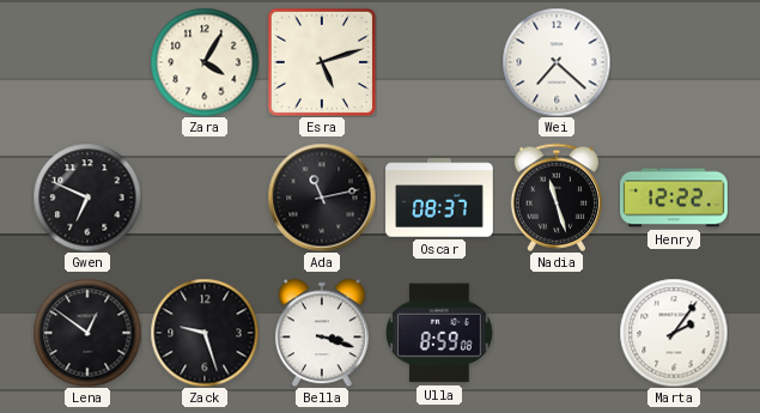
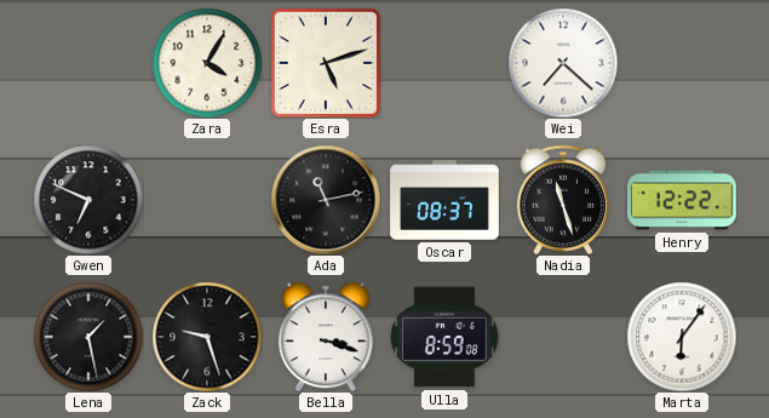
Lena: 12:51 -> 1:28 (88, 337)
Marta: 2:06 -> 6:06 (682, 337)
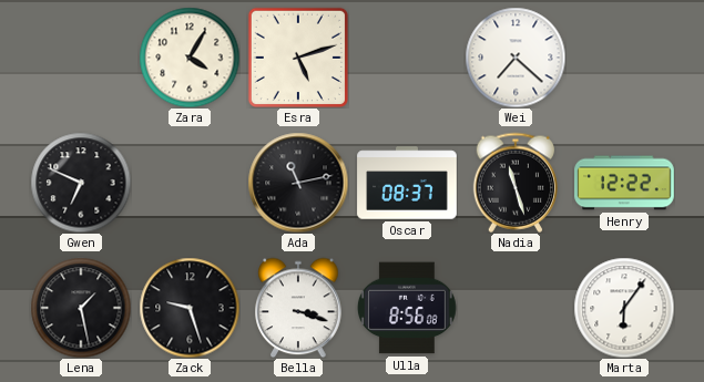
Ulla: 8:59 -> 8:56 (407, 308)
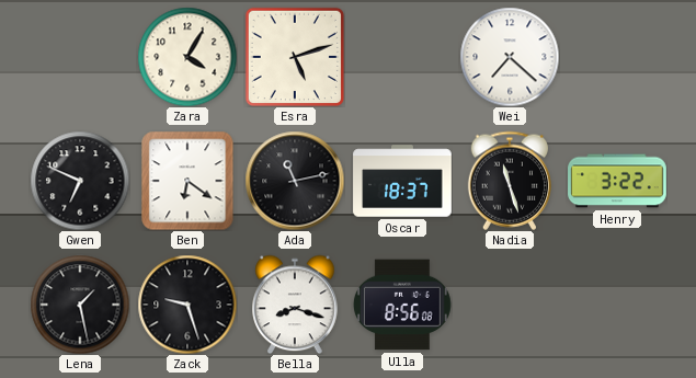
Ben: none -> 6:21 (187, 181)
Oscar: 08:37 -> 18:37 (402, 181)
Henry: 12:22 -> 3:22 (617, 181)
Bella: 3:18 -> 8:18 (295, 305)
Marta: 6:06 -> none (624, 308)
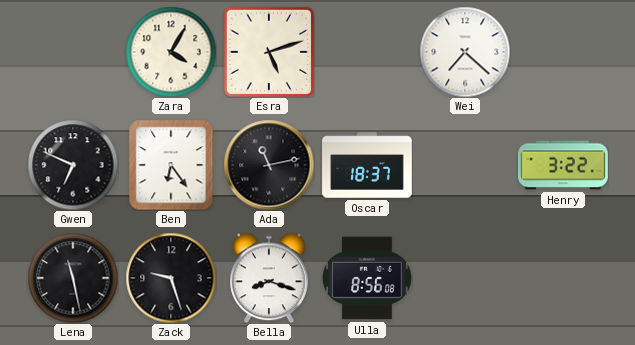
Ben: 6:21 -> 6:24 (171, 165)
Nadia: 11:27 -> none (509, 181)
Lena: 1:28 -> 11:28 (73, 278)
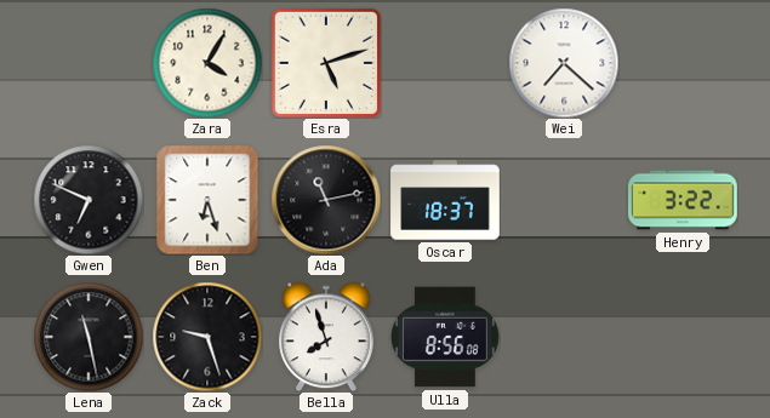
Ben: 6:24 -> 6:27 (207, 200)
Bella: 8:18 -> 7:57 (326, 337)
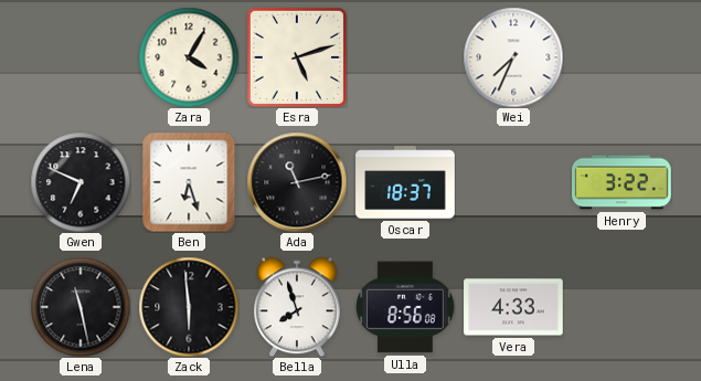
Wei: 7:22 -> 7:34 (513, 57)
Zack: 9:27 -> 5:59 (189, 307)
Vera: none -> 4:33 (513, 307)
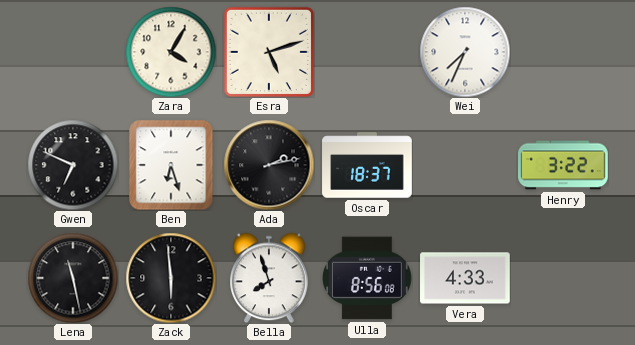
Ada: 11:13 -> 2:13 (269, 165)
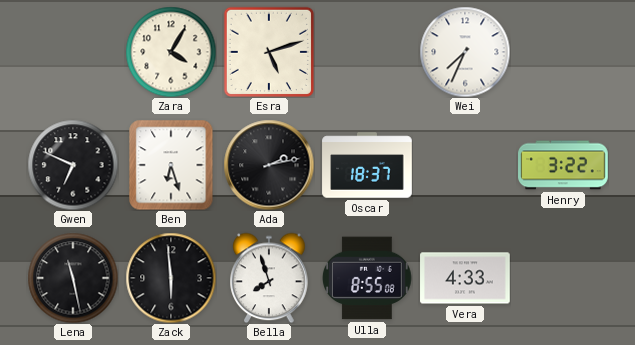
Ulla: 8:56 -> 8:55 (367, 278)
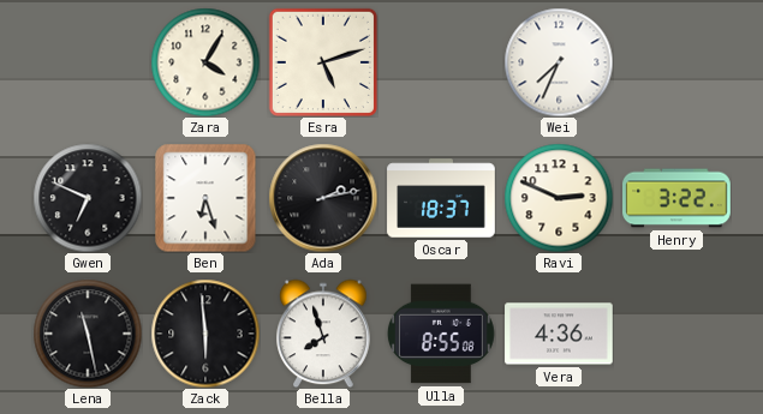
Ravi: none -> 2:49 (559, 198)
Vera: 4:33 -> 4:36 (559, 334)
